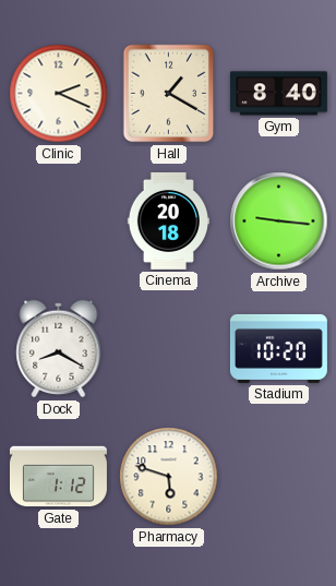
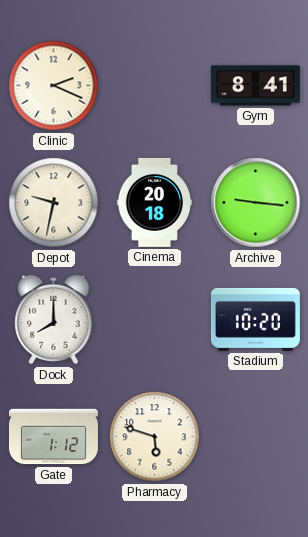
Hall: 1:20 -> none (169, 94)
Gym: 8:40 -> 8:41 (255, 86)
Depot: none -> 9:32 (54, 203)
Dock: 8:20 -> 8:00 (54, 320)
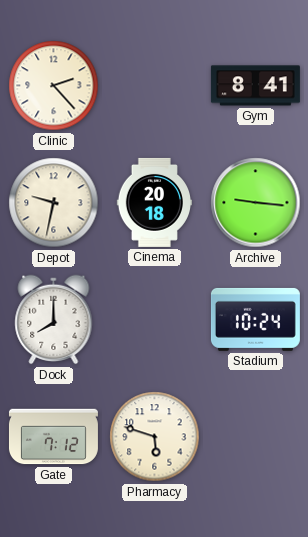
Clinic: 2:19 -> 2:23 (54, 86)
Stadium: 10:20 -> 10:24 (255, 319)
Gate: 1:12 -> 7:12 (53, 437)
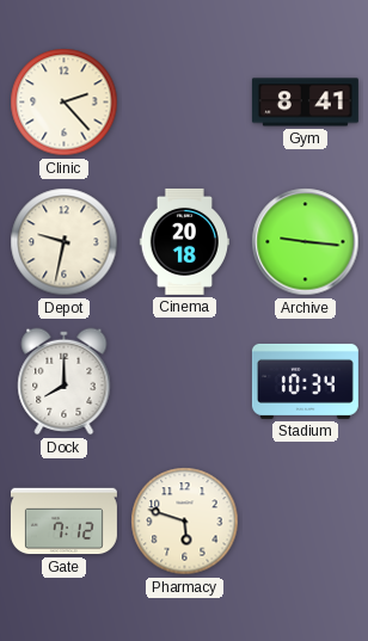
Stadium: 10:24 -> 10:34 (305, 381)
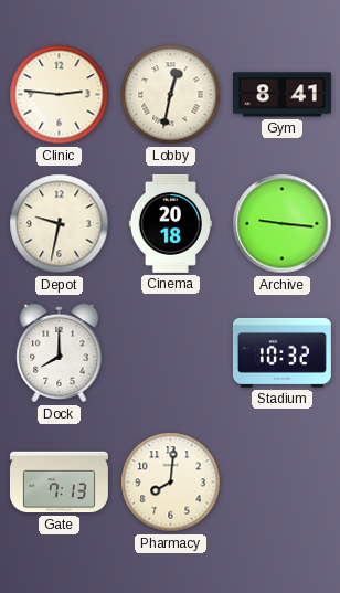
Clinic: 2:23 -> 2:46 (60, 95)
Lobby: none -> 12:32 (171, 95)
Stadium: 10:34 -> 10:32 (281, 352)
Gate: 7:12 -> 7:13 (59, 483)
Pharmacy: 5:48 -> 8:01 (171, 483)
